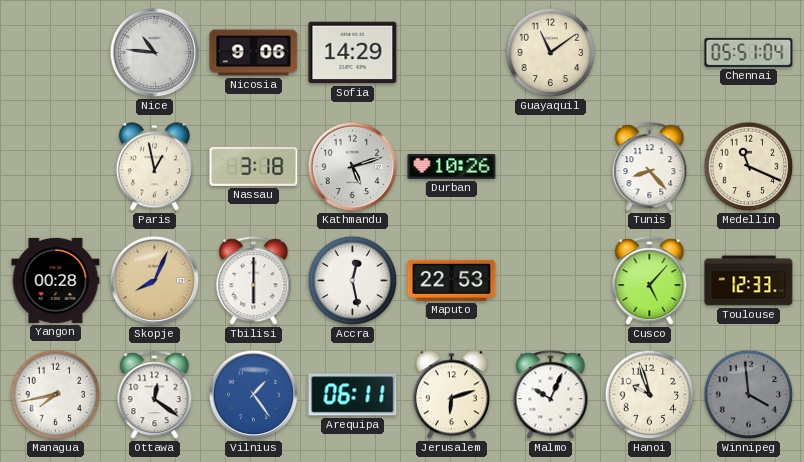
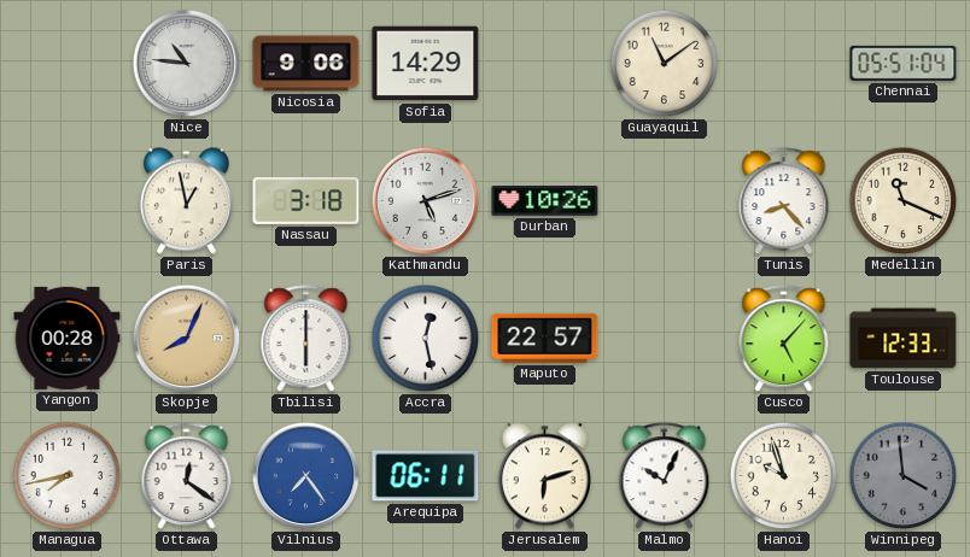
Maputo: 22:53 -> 22:57 (545, 338)
Vilnius: 1:24 -> 7:24 (306, 476)
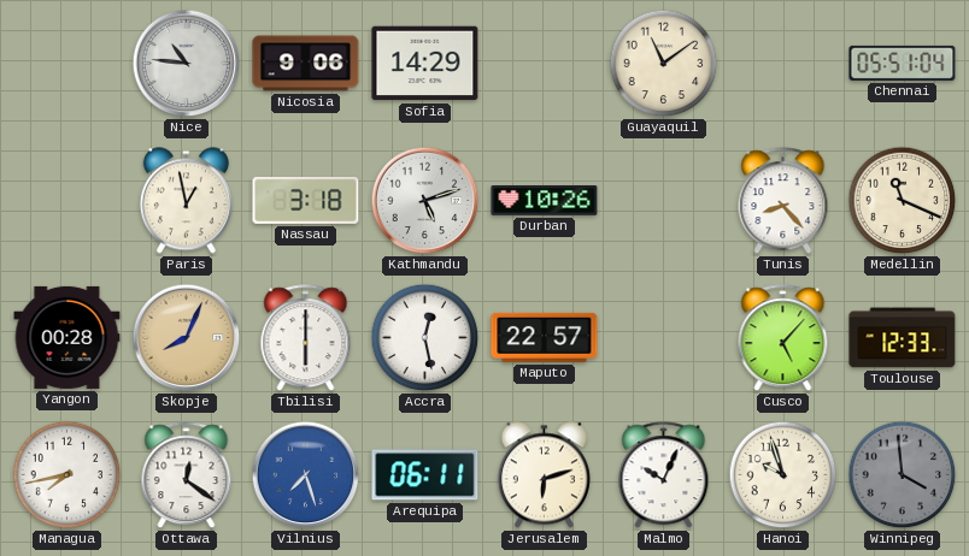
Vilnius: 7:24 -> 7:27 (306, 475)
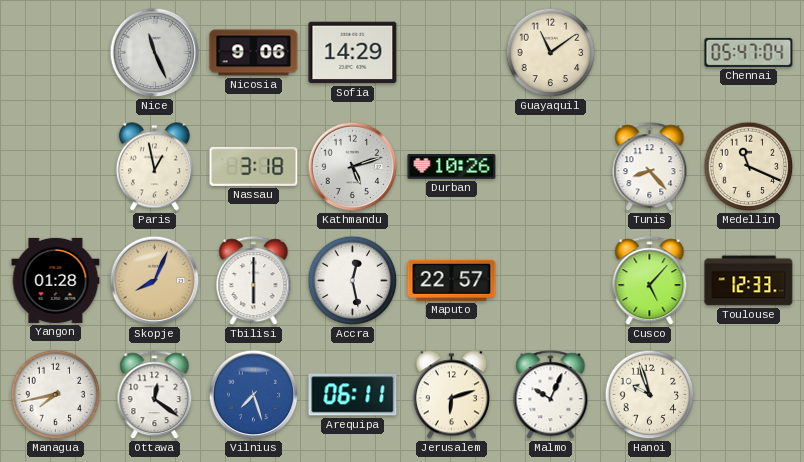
Nice: 10:46 -> 11:26 (155, 53)
Chennai: 05:51 -> 05:47 (749, 52)
Yangon: 00:28 -> 01:28 (56, 280)
Winnipeg: 3:59 -> none (903, 475)
